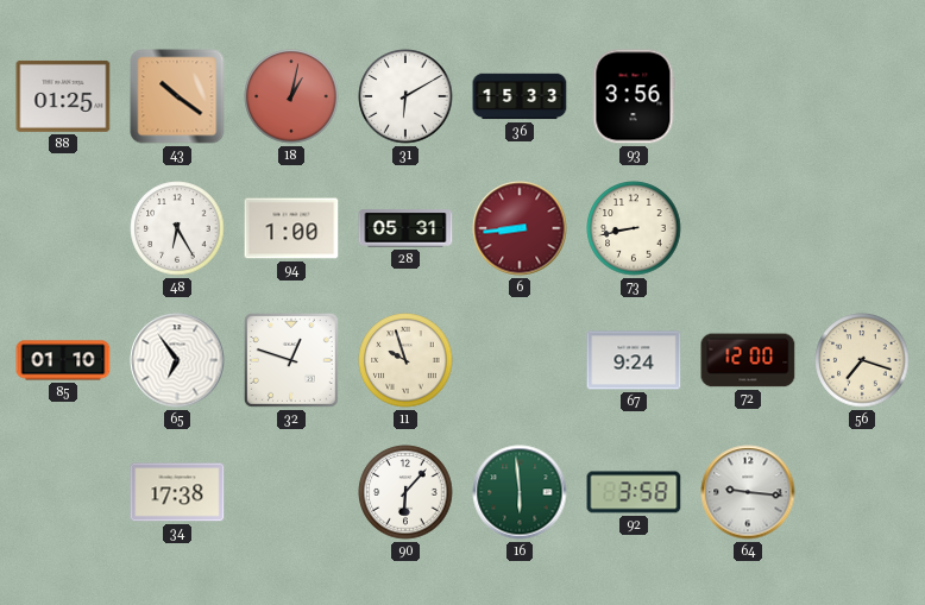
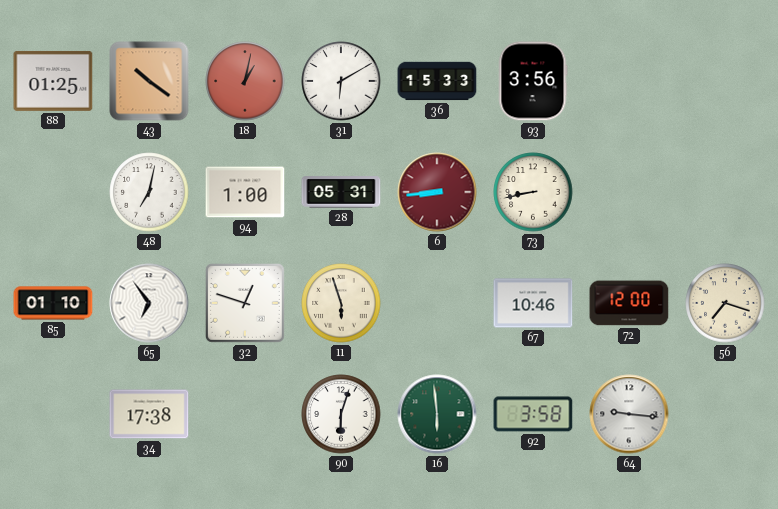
48: 6:25 -> 7:02 (149, 192)
11: 9:57 -> 5:57 (341, 303)
67: 9:24 -> 10:46 (533, 303)
90: 6:07 -> 6:03 (341, 414)
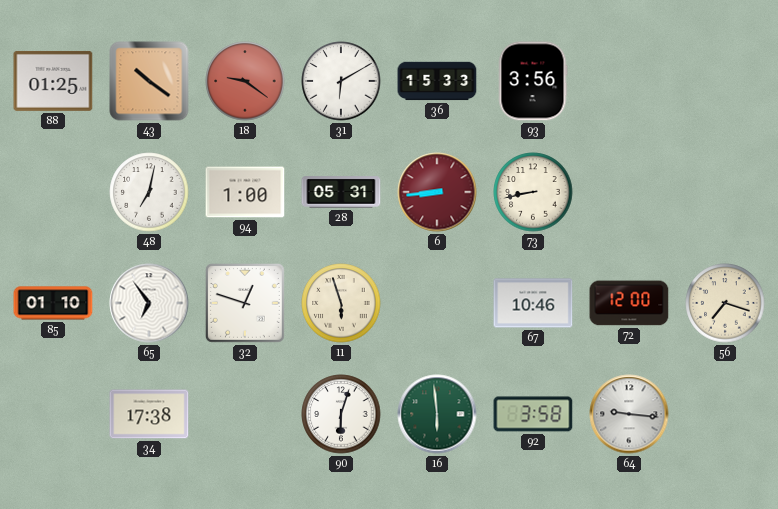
18: 1:02 -> 9:21 (245, 81)
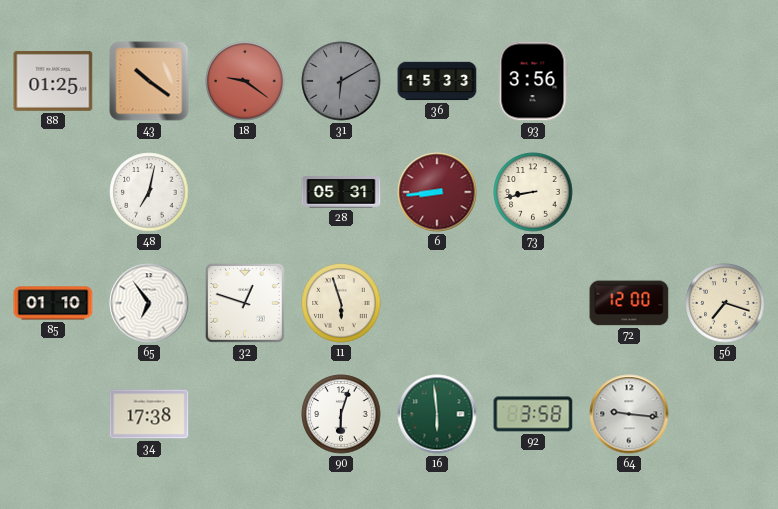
31 dial: white -> grey (341, 81)
94: 1:00 -> none (245, 192)
67: 10:46 -> none (533, 303)
